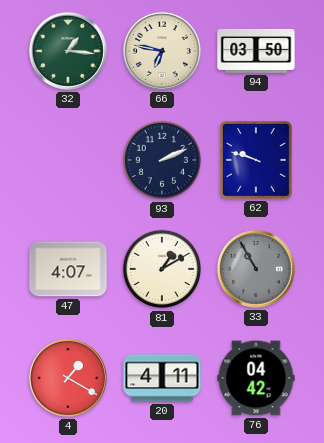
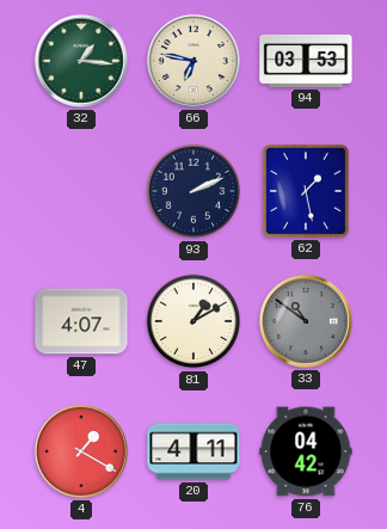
94: 03:50 -> 03:53 (306, 61)
62: 9:48 -> 1:28 (307, 191)
33: 10:55 -> 10:51 (306, 321)
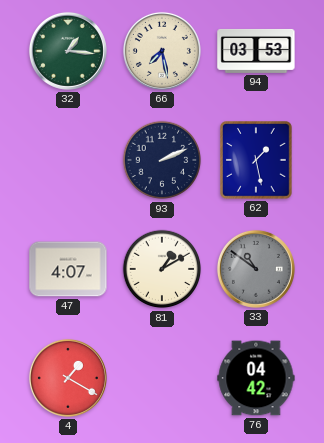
66: 6:47 -> 7:28 (162, 51)
20: 4:11 -> none (193, 451)
